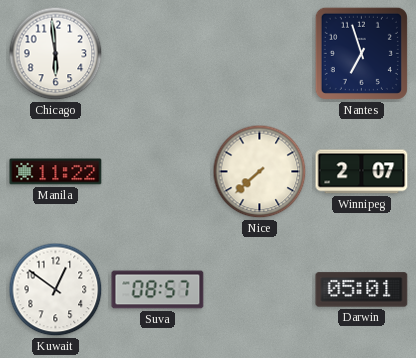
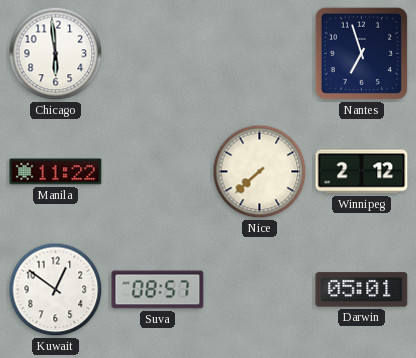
Winnipeg: 2:07 -> 2:12 (362, 172)
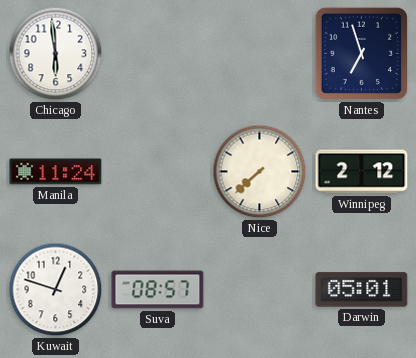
Manila: 11:22 -> 11:24 (56, 172)
Kuwait: 12:51 -> 12:48 (56, 290)
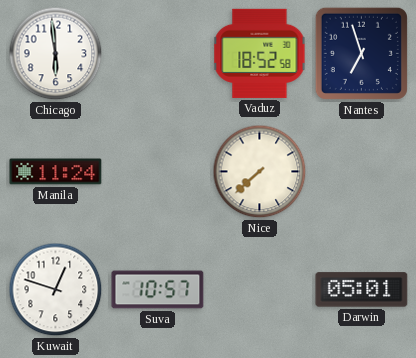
Vaduz: none -> 18:52 (260, 53)
Winnipeg: 2:12 -> none (362, 172)
Suva: 08:57 -> 10:57 (158, 290)
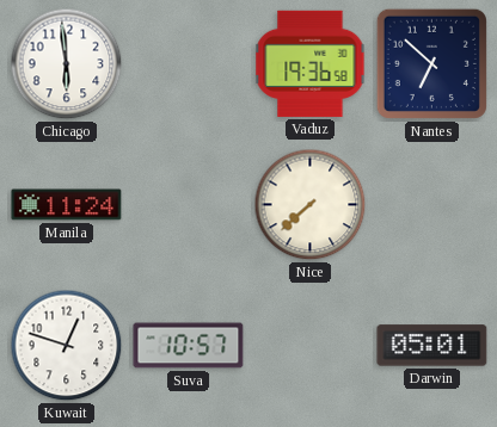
Vaduz: 18:52 -> 19:36 (311, 63)
Nantes: 6:57 -> 6:52 (431, 63)
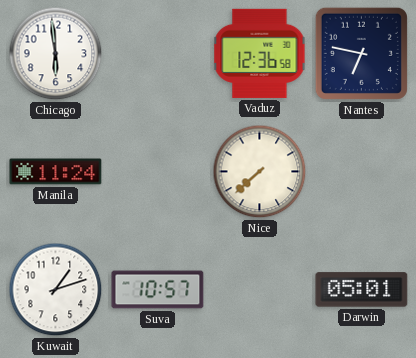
Vaduz: 19:36 -> 12:36 (260, 53)
Nantes: 6:52 -> 6:47 (361, 53)
Kuwait: 12:48 -> 1:12 (56, 290)
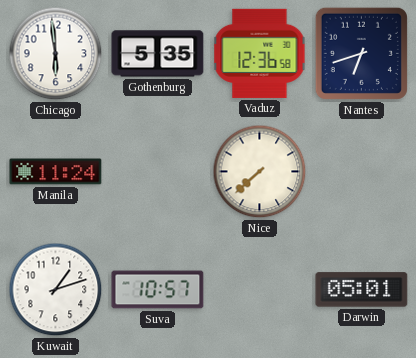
Gothenburg: none -> 5:35 (158, 54)
Nantes: 6:47 -> 6:42 (361, 53)
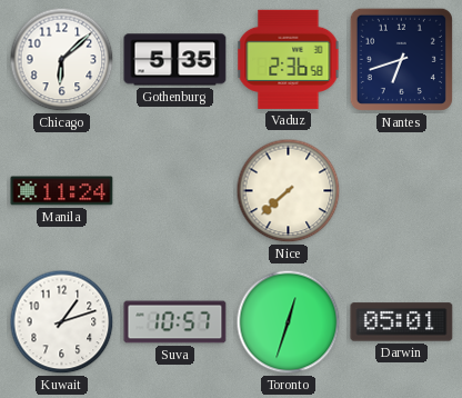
Chicago: 5:59 -> 6:08 (62, 60)
Vaduz: 12:36 -> 2:36 (289, 59)
Toronto: none -> 12:33 (289, 322)
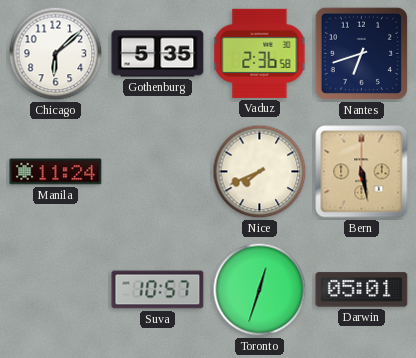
Nice: 7:38 -> 7:41 (260, 172)
Bern: none -> 5:28 (362, 172)
Kuwait: 1:12 -> none (62, 322)
